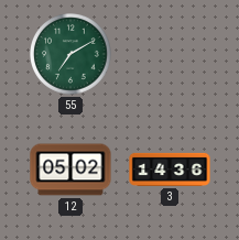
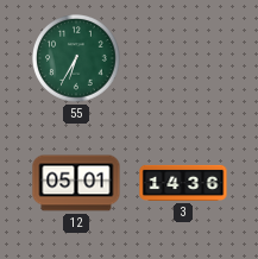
55: 7:10 -> 6:35 (77, 59)
12: 05:02 -> 05:01 (76, 183)
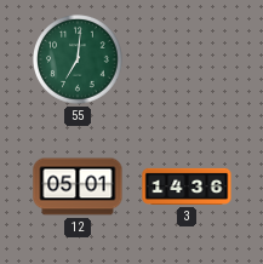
55: 6:35 -> 7:01 (79, 61)
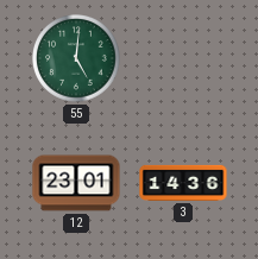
55: 7:01 -> 5:01 (77, 59)
12: 05:01 -> 23:01 (76, 183)
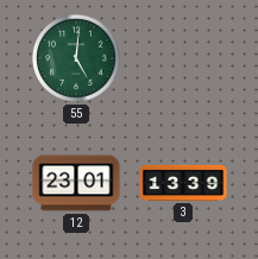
3: 14:36 -> 13:39 (183, 183)
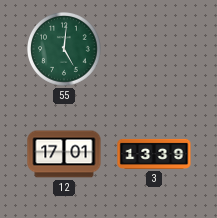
12: 23:01 -> 17:01 (64, 154)
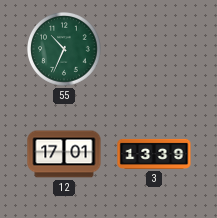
55: 5:01 -> 10:34 (65, 50)
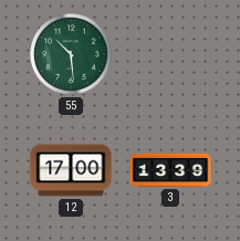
55: 10:34 -> 10:29 (72, 55)
12: 17:01 -> 17:00 (71, 170)
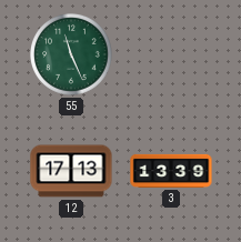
55: 10:29 -> 11:26 (72, 56)
12: 17:00 -> 17:13 (71, 171)
